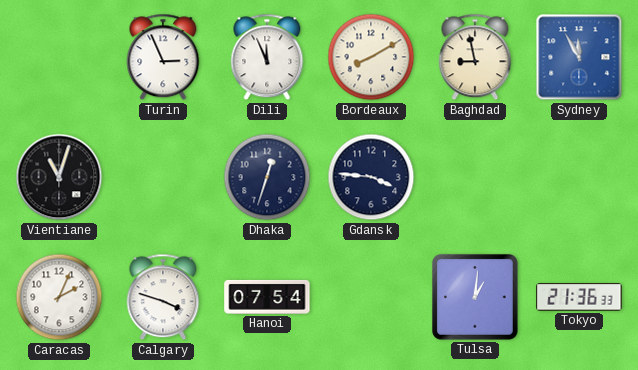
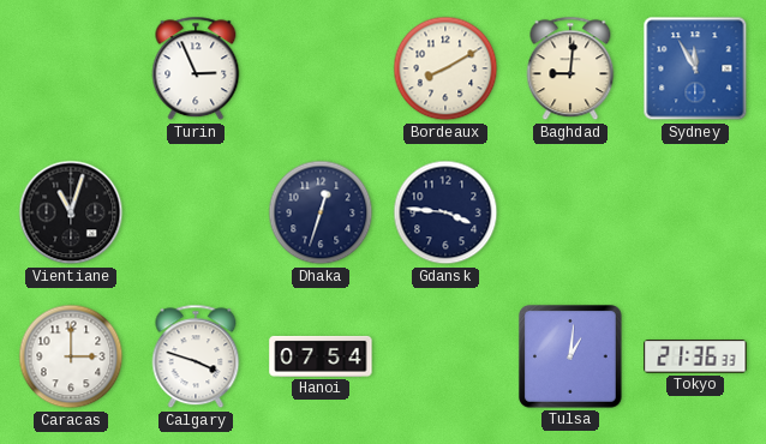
Dili: 11:56 -> none (267, 57)
Baghdad: 8:58 -> 9:01 (570, 68)
Caracas: 2:04 -> 3:00 (71, 356)
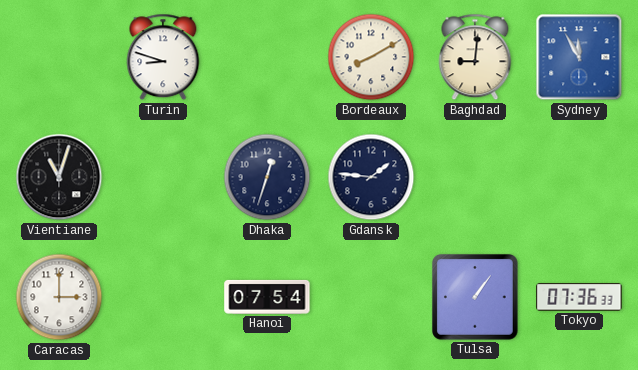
Turin: 2:56 -> 8:48 (163, 57)
Gdansk: 3:46 -> 1:46 (371, 177)
Calgary: 3:48 -> none (196, 356)
Tulsa: 1:01 -> 1:06 (475, 297)
Tokyo: 21:36 -> 07:36 (579, 297)
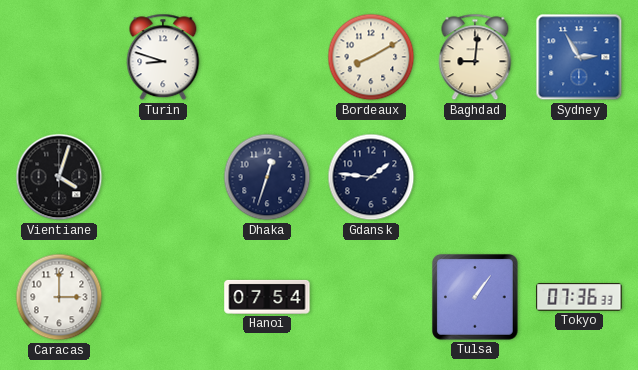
Sydney: 11:55 -> 2:55 (579, 57)
Vientiane: 11:03 -> 4:03 (59, 177)
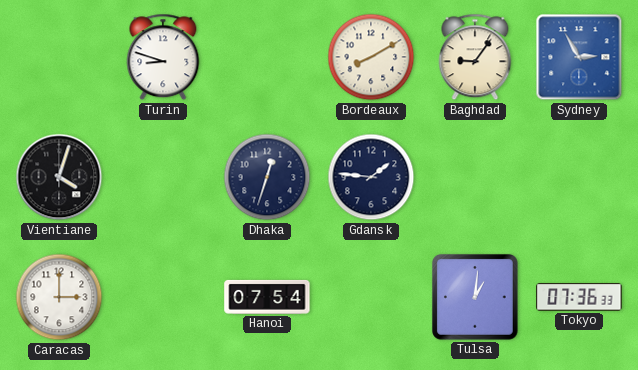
Baghdad: 9:01 -> 9:06 (475, 57)
Tulsa: 1:06 -> 1:01 (475, 297)
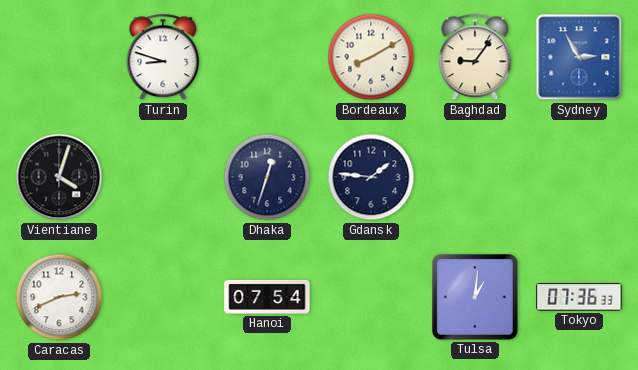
Caracas: 3:00 -> 2:41 (59, 297)
